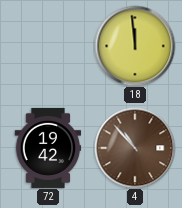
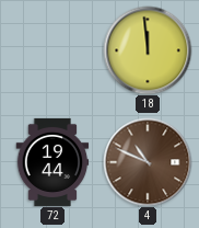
72: 19:42 -> 19:44 (52, 162)
4: 10:53 -> 10:49 (148, 162)
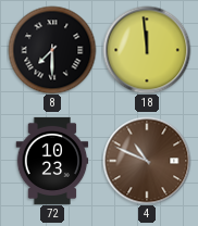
8: none -> 7:30 (52, 50)
72: 19:44 -> 10:23 (52, 161)
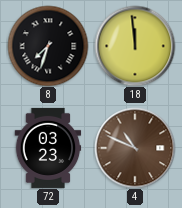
8: 7:30 -> 7:33 (48, 46)
72: 10:23 -> 03:23 (48, 148)
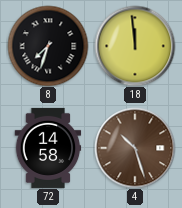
72: 03:23 -> 14:58 (48, 148)
4: 10:49 -> 10:27 (135, 148)
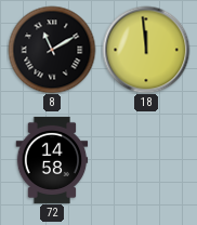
8: 7:33 -> 11:10 (52, 50)
4: 10:27 -> none (135, 148)
